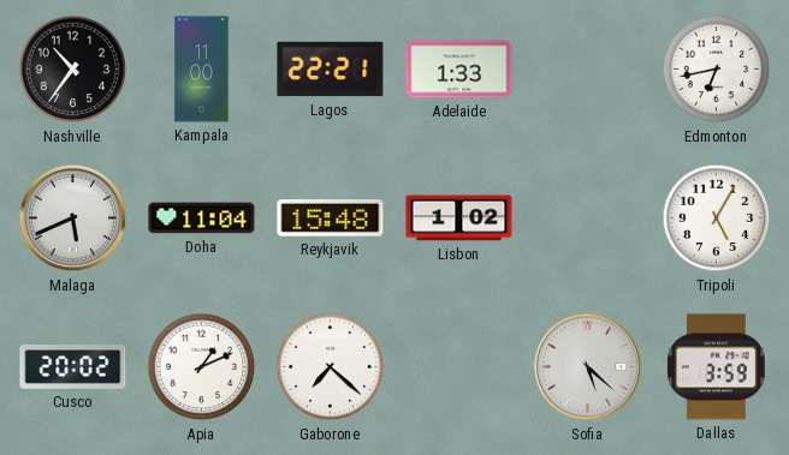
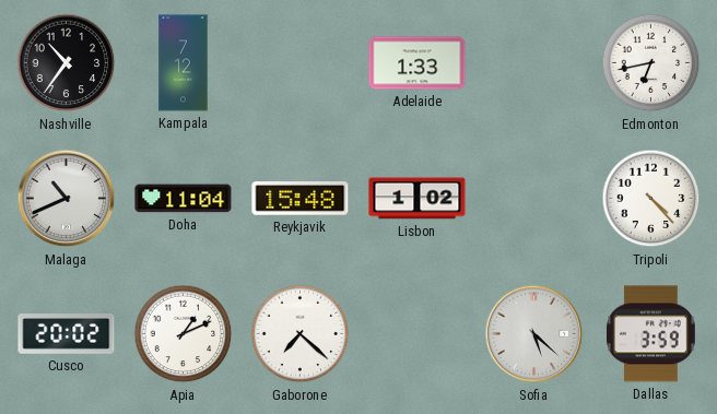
Kampala: 11:00 -> 7:12 (184, 63)
Lagos: 22:21 -> none (331, 70)
Malaga: 5:41 -> 10:41 (67, 199)
Tripoli: 5:05 -> 4:23 (651, 199)
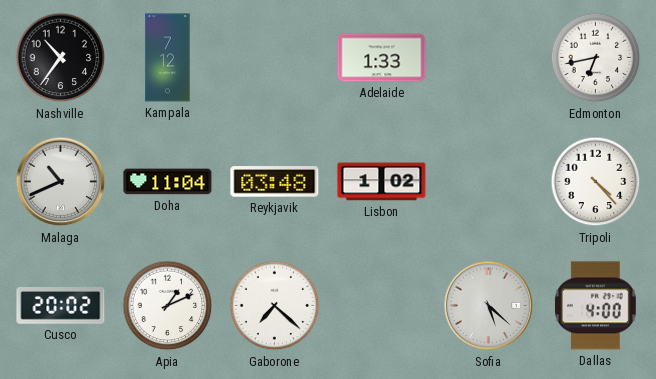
Reykjavik: 15:48 -> 03:48 (275, 182)
Dallas: 3:59 -> 4:00 (596, 306)
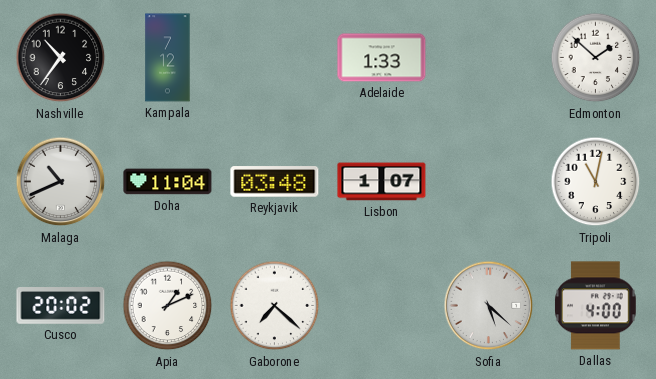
Edmonton: 6:43 -> 1:52 (596, 58)
Lisbon: 1:02 -> 1:07 (382, 182)
Tripoli: 4:23 -> 11:02 (596, 182)
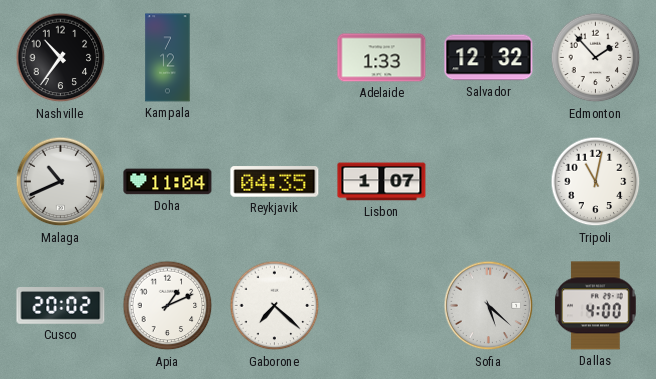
Salvador: none -> 12:32 (489, 58)
Edmonton: 1:52 -> 1:53 (596, 58)
Reykjavik: 03:48 -> 04:35 (275, 182)
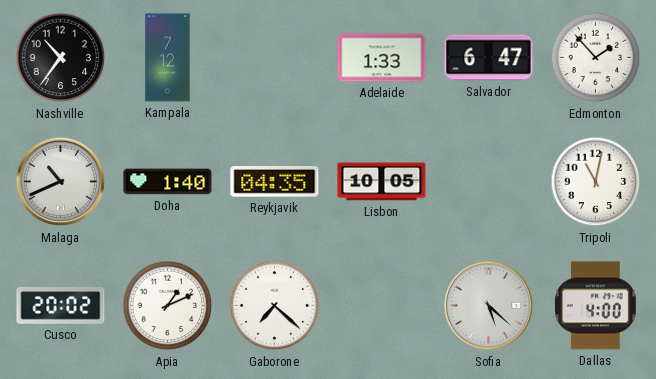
Salvador: 12:32 -> 6:47 (489, 58)
Doha: 11:04 -> 1:40 (168, 182)
Lisbon: 1:07 -> 10:05 (382, 182)
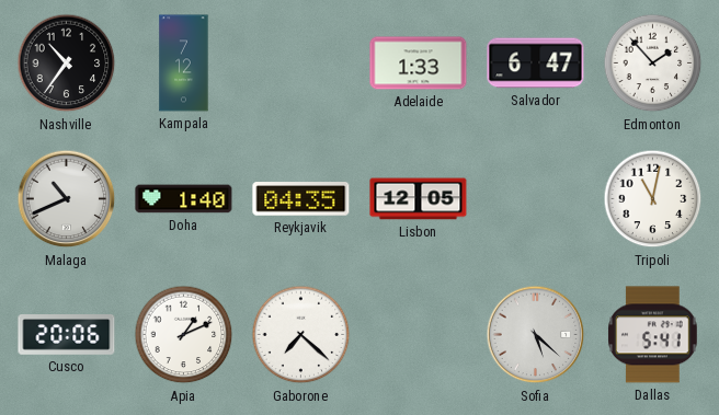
Lisbon: 10:05 -> 12:05 (419, 199)
Cusco: 20:02 -> 20:06 (67, 335)
Dallas: 4:00 -> 5:41 (653, 335)
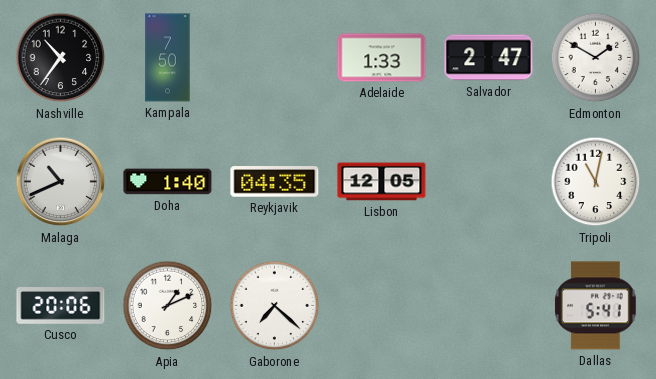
Kampala: 7:12 -> 7:50 (168, 58)
Salvador: 6:47 -> 2:47 (489, 58)
Edmonton: 1:53 -> 1:50 (596, 58)
Sofia: 5:22 -> none (536, 335)
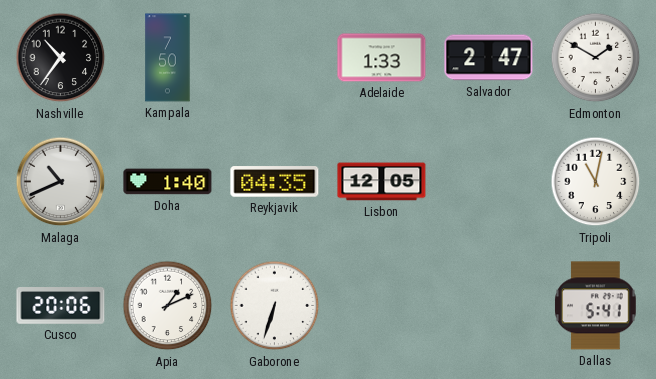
Gaborone: 7:22 -> 6:33 (275, 306)
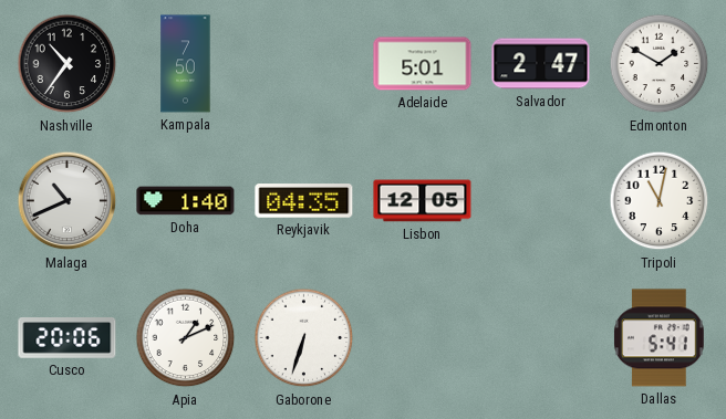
Adelaide: 1:33 -> 5:01 (423, 64)
